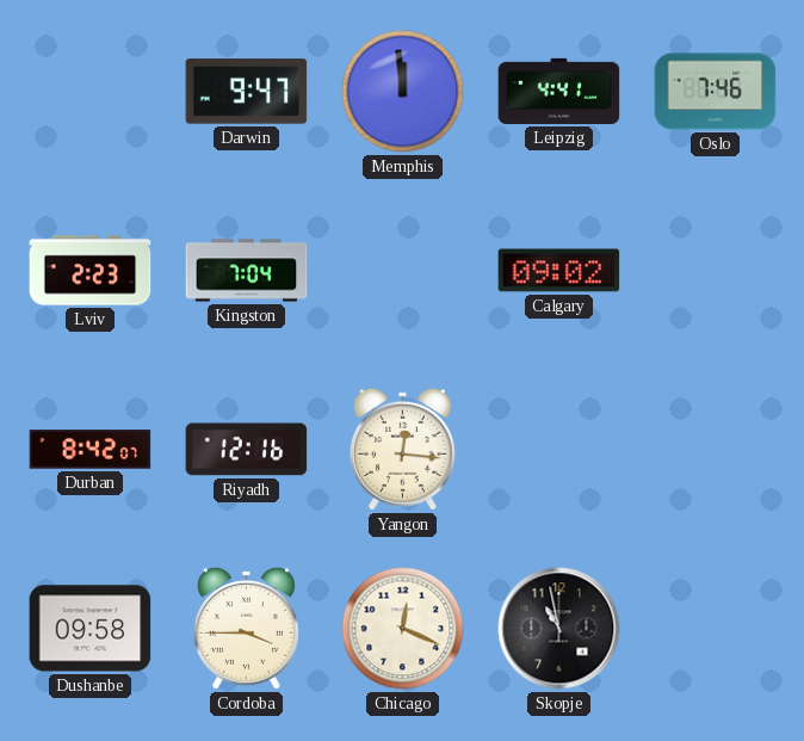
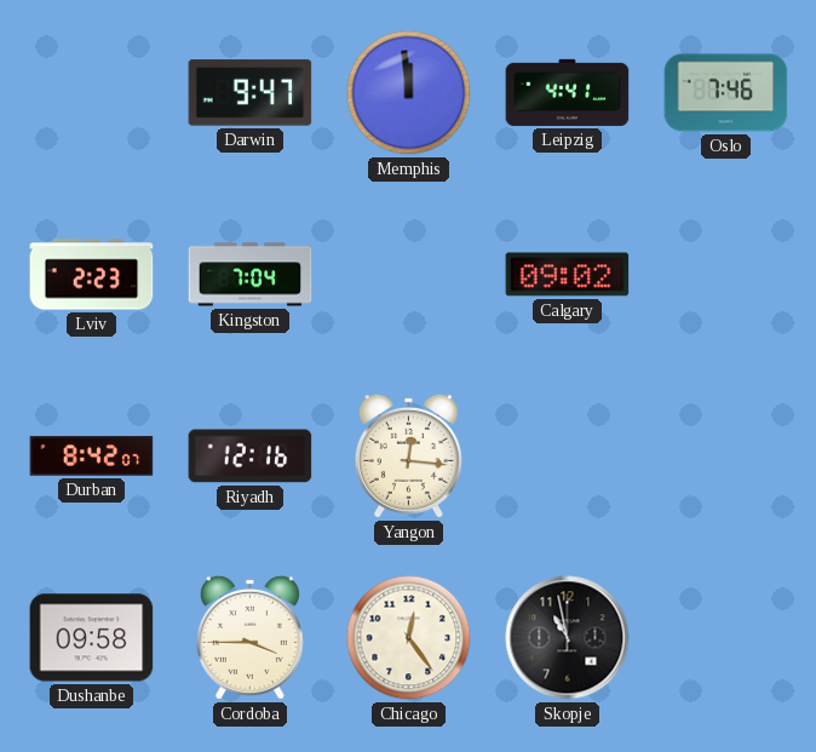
Chicago: 12:19 -> 12:24 (409, 638)
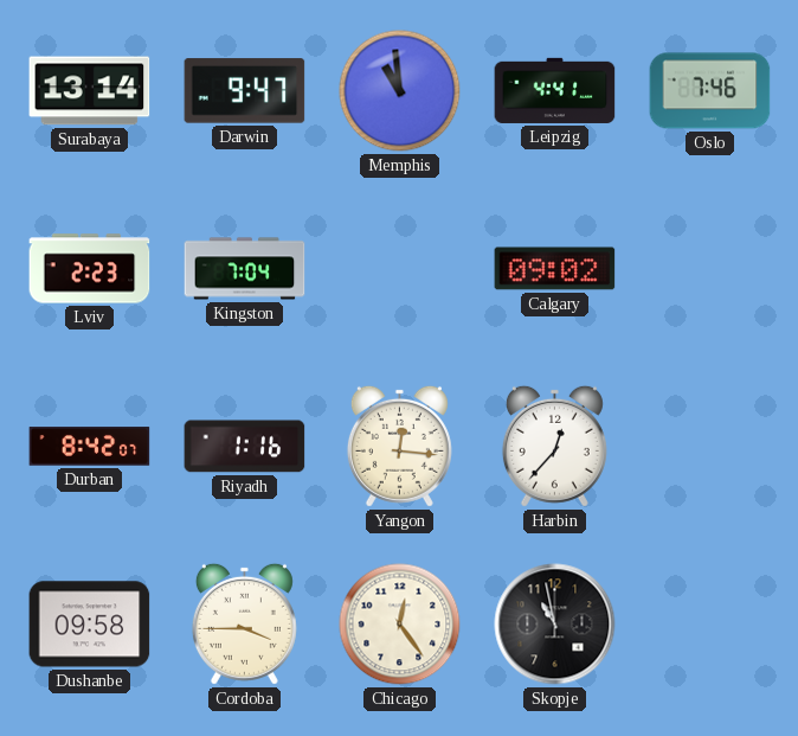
Surabaya: none -> 13:14 (90, 91)
Memphis: 11:59 -> 10:59 (400, 91)
Riyadh: 12:16 -> 1:16 (245, 447)
Harbin: none -> 12:37 (554, 446)
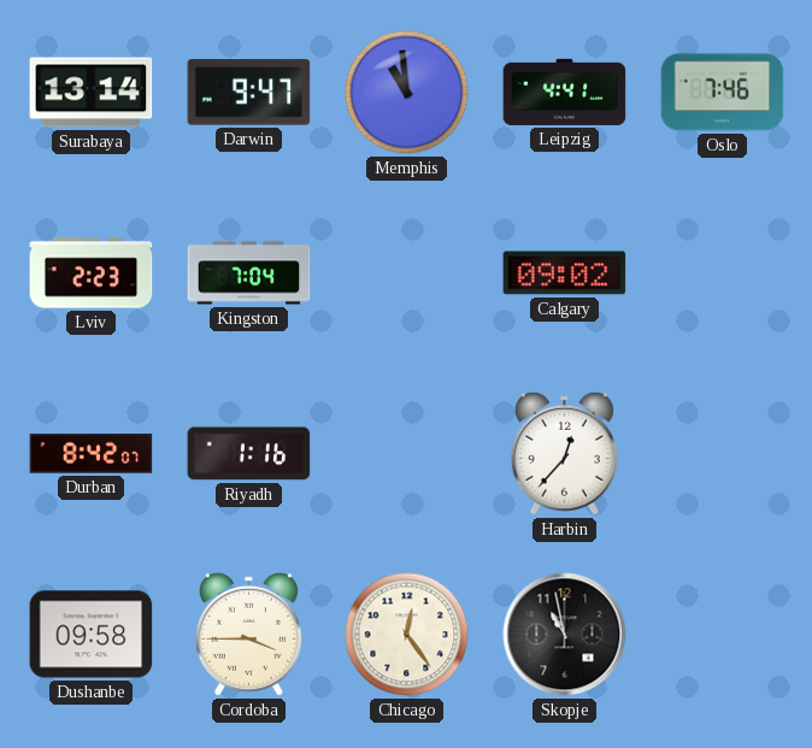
Yangon: 12:16 -> none (399, 446)
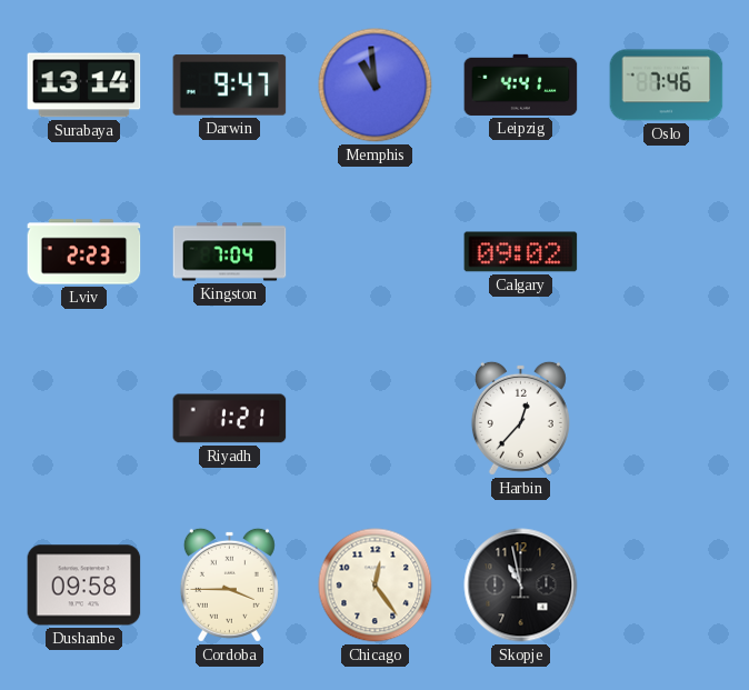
Durban: 8:42 -> none (92, 454)
Riyadh: 1:16 -> 1:21 (230, 419)
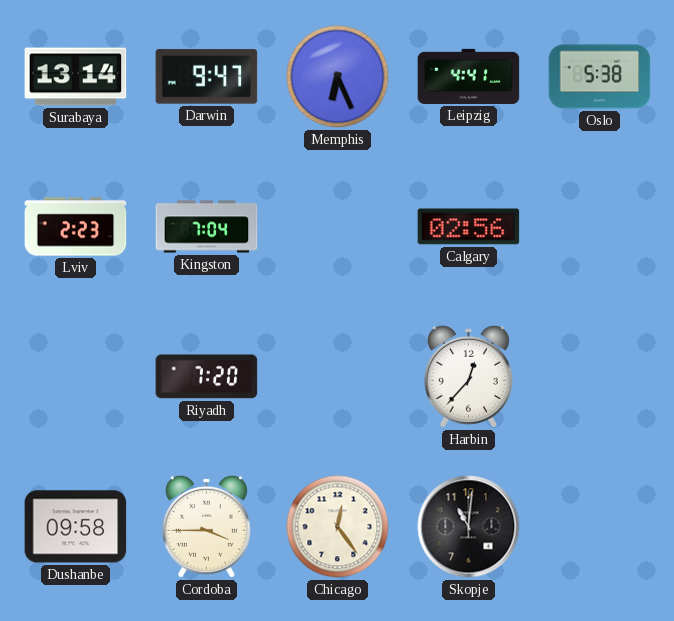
Memphis: 10:59 -> 6:26 (338, 77)
Oslo: 7:46 -> 5:38 (600, 77)
Calgary: 09:02 -> 02:56 (469, 227)
Riyadh: 1:21 -> 7:20 (207, 377)
Skopje: 10:58 -> 11:01 (469, 527)
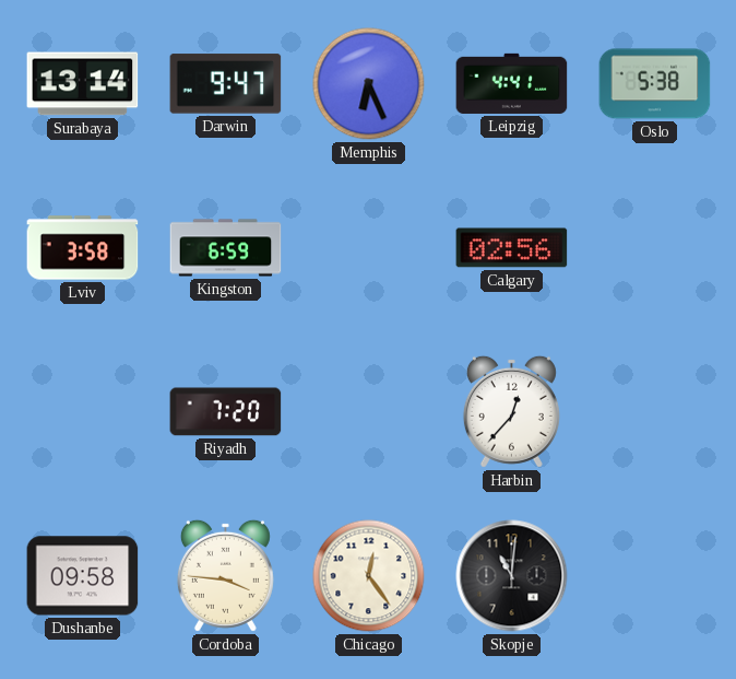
Lviv: 2:23 -> 3:58 (83, 248)
Kingston: 7:04 -> 6:59 (226, 248)
Cordoba: 3:45 -> 3:46 (225, 575)
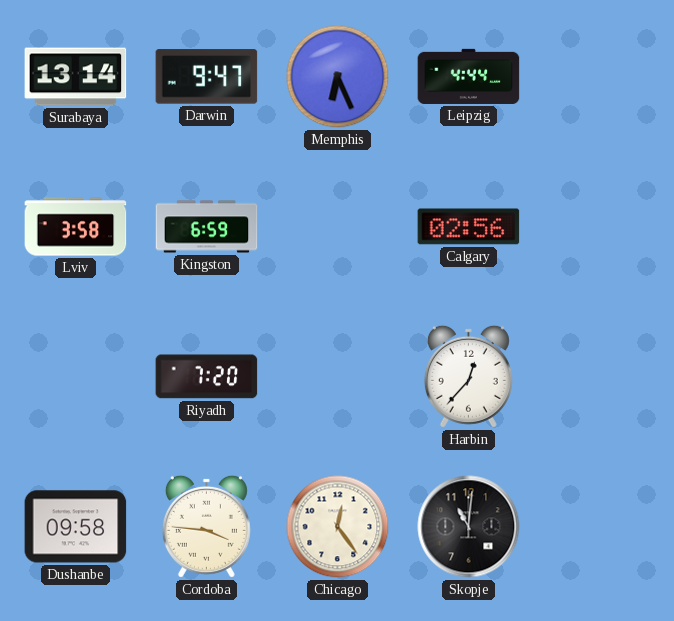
Leipzig: 4:41 -> 4:44 (469, 76)
Oslo: 5:38 -> none (655, 84)
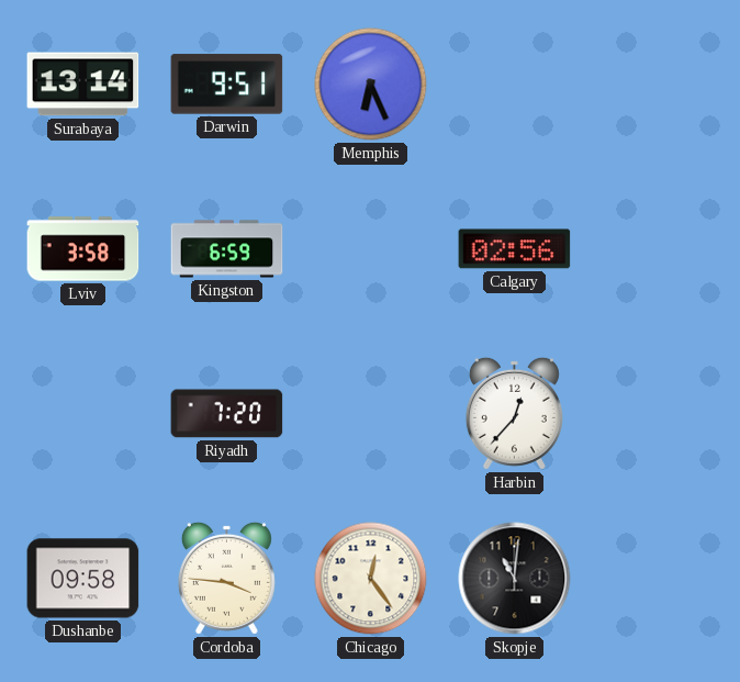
Darwin: 9:47 -> 9:51 (227, 85)
Leipzig: 4:44 -> none (469, 76)
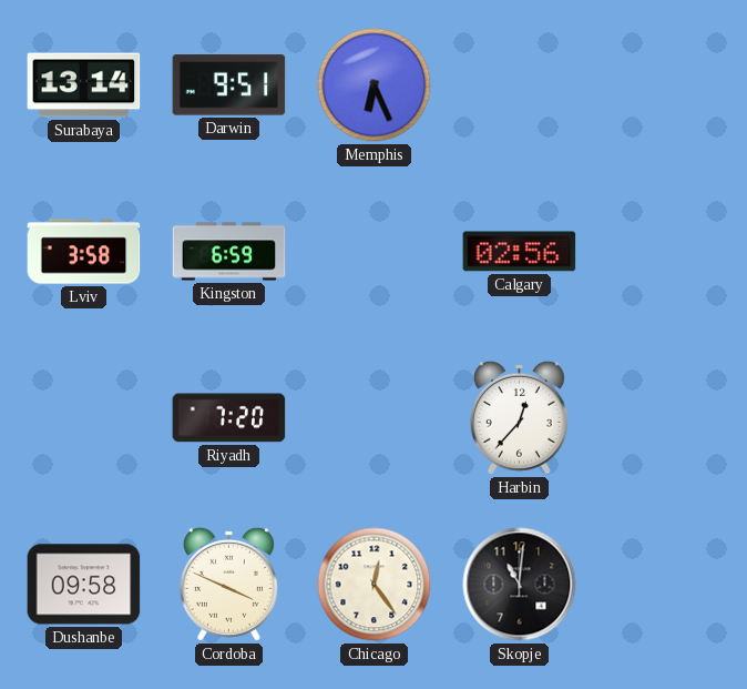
Cordoba: 3:46 -> 3:49 (228, 584)
